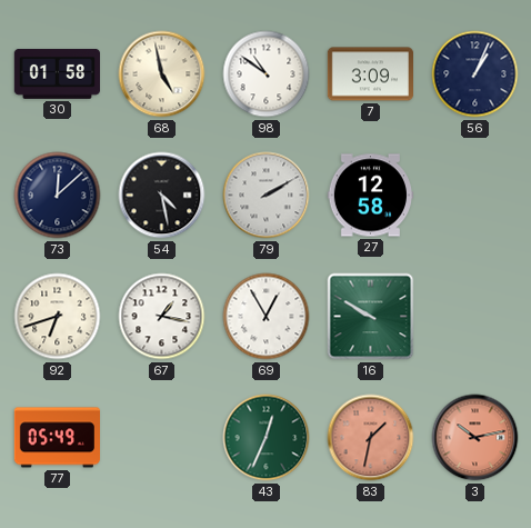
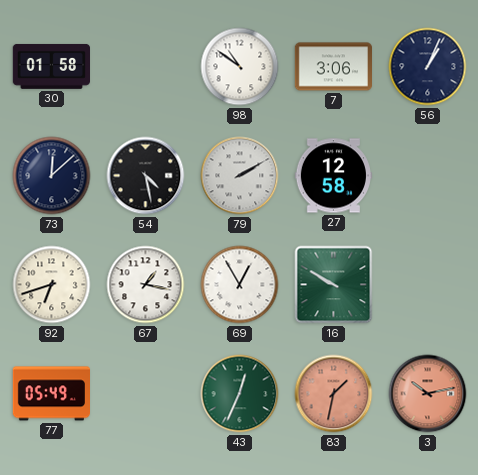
68: 4:58 -> none (162, 74)
7: 3:09 -> 3:06 (333, 67)
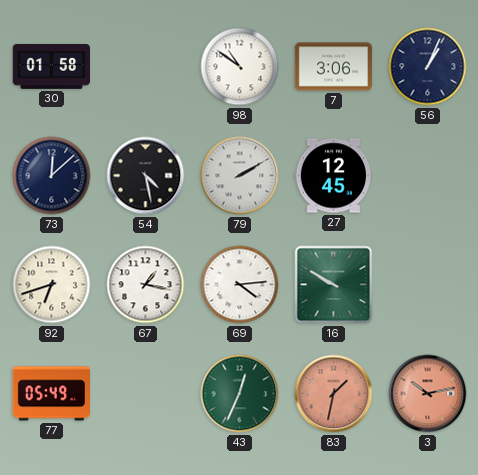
27: 12:58 -> 12:45 (333, 176)
69: 12:55 -> 4:14 (240, 285)
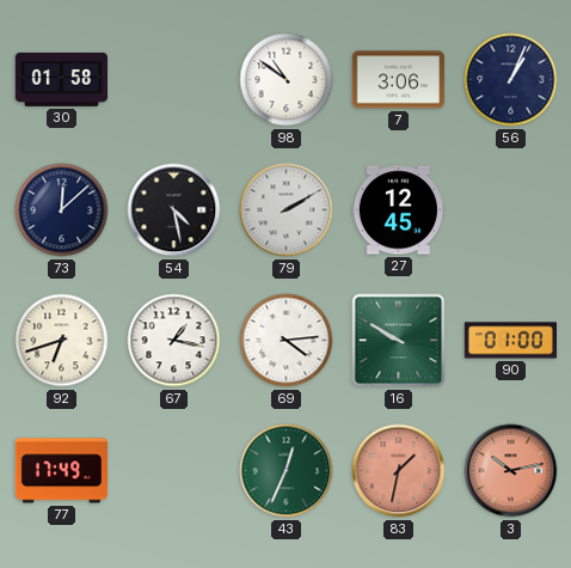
90: none -> 01:00 (510, 341)
77: 05:49 -> 17:49 (61, 471)
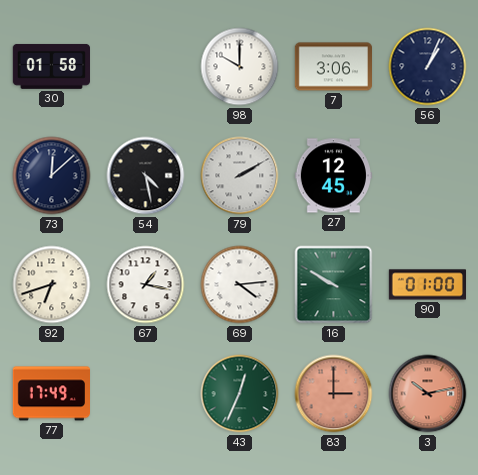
98: 10:51 -> 10:00 (240, 67)
83: 1:32 -> 3:00 (334, 394)
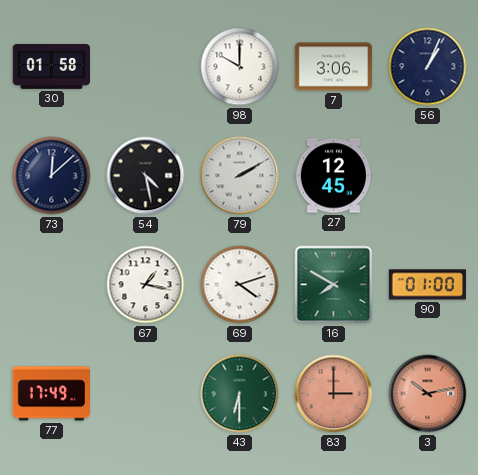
92: 6:42 -> none (52, 285)
69: 4:14 -> 4:12 (240, 285)
16: 9:50 -> 7:50 (334, 285)
43: 12:34 -> 6:30 (240, 394)
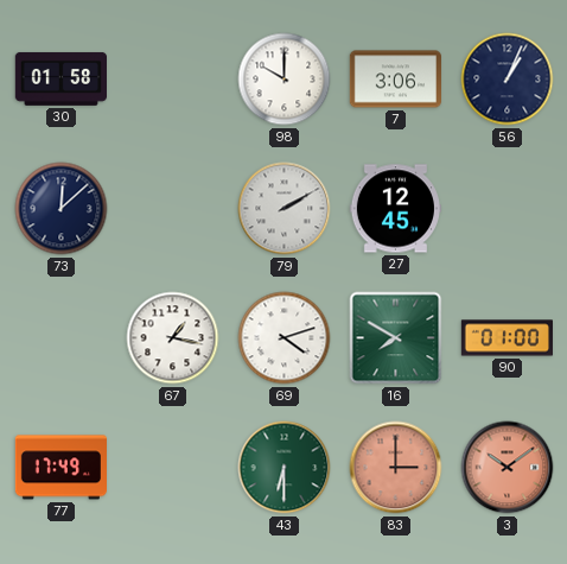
54: 4:28 -> none (146, 176)
3: 10:13 -> 10:09 (508, 468)
